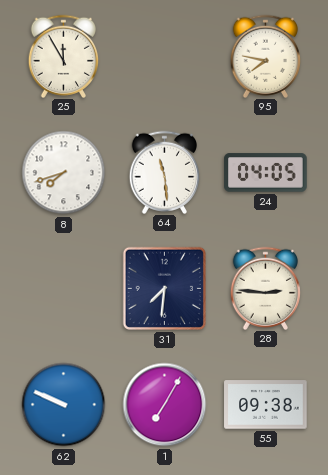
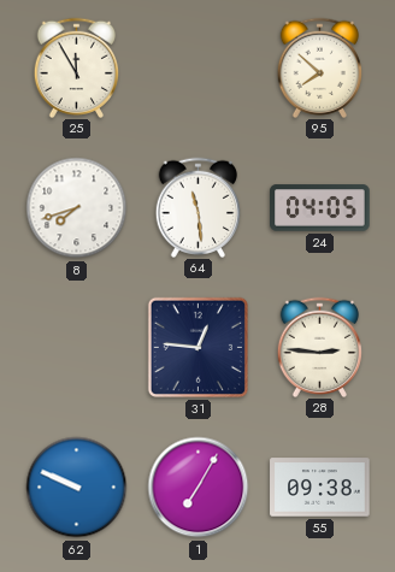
95: 7:47 -> 7:52 (320, 67)
31: 7:31 -> 12:46 (197, 347)
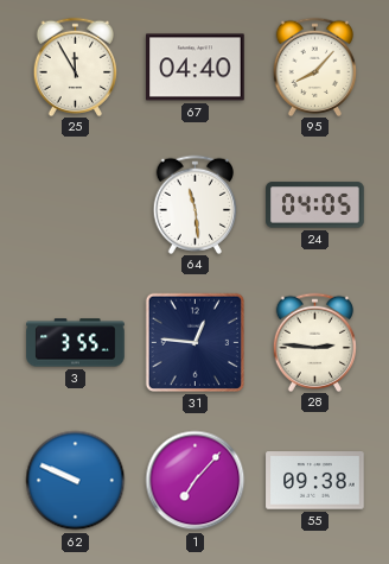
67: none -> 04:40 (196, 68)
95: 7:52 -> 8:07 (315, 66)
8: 7:42 -> none (77, 208)
3: none -> 3:55 (76, 343)
1: 7:05 -> 7:07 (196, 481)
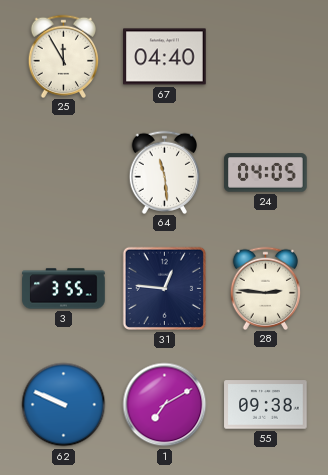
95: 8:07 -> none (315, 66)
1: 7:07 -> 7:10 (165, 405)
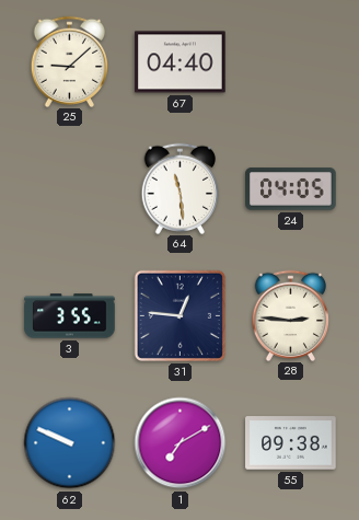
25: 11:55 -> 9:08 (70, 61)
